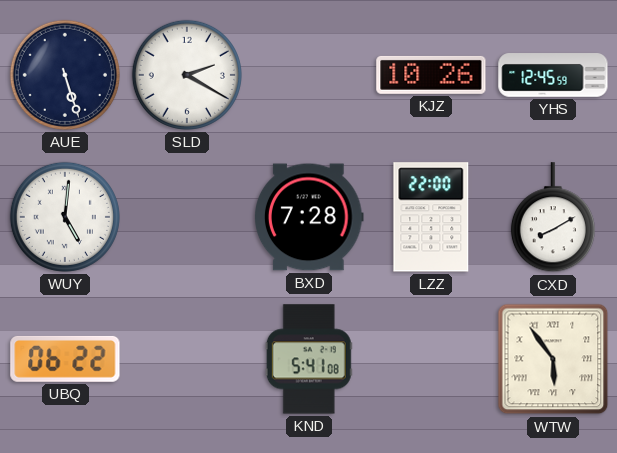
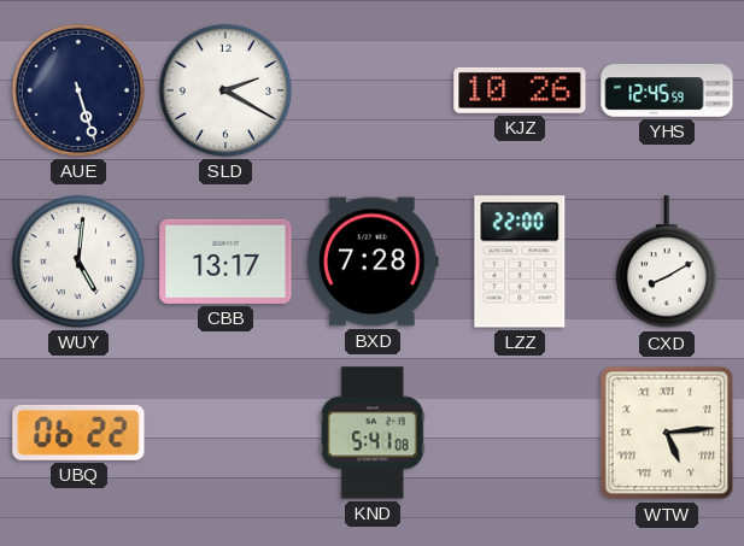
CBB: none -> 13:17 (225, 262)
WTW: 5:54 -> 5:14 (667, 433)
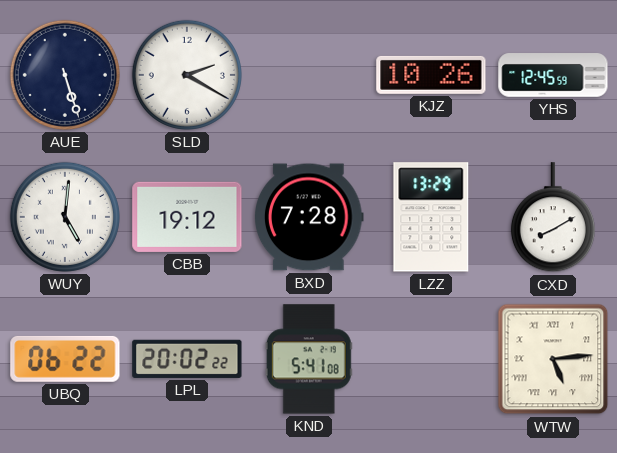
CBB: 13:17 -> 19:12 (187, 217)
LZZ: 22:00 -> 13:29 (431, 217)
LPL: none -> 20:02 (187, 359)
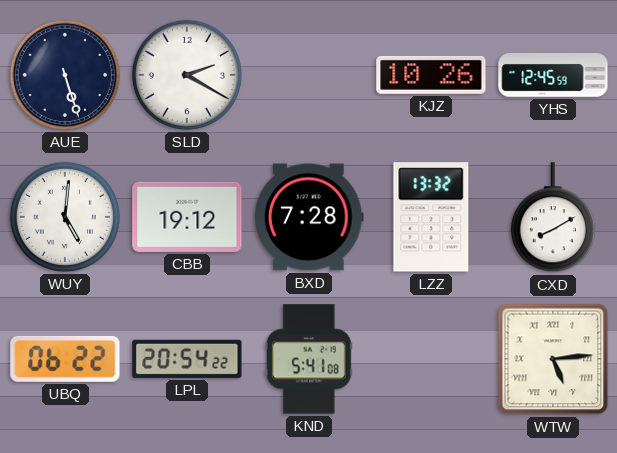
LZZ: 13:29 -> 13:32 (431, 217)
LPL: 20:02 -> 20:54 (187, 359)
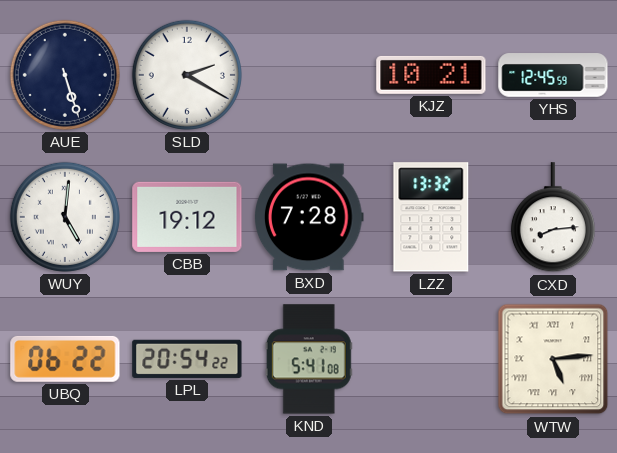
KJZ: 10:26 -> 10:21 (431, 75)
CXD: 8:10 -> 8:14 (553, 218)
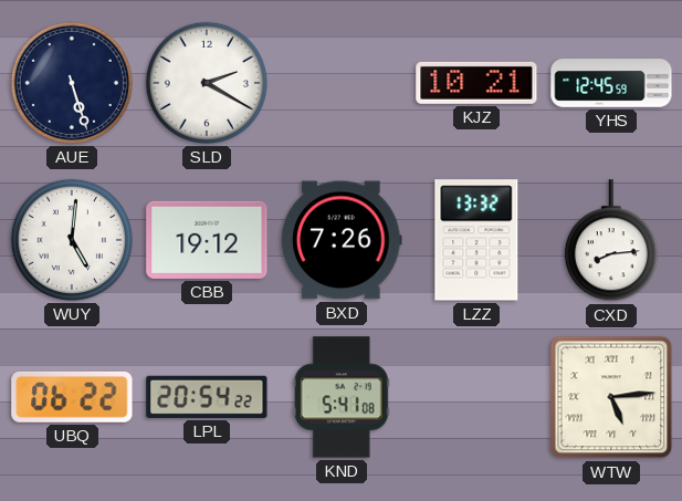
BXD: 7:28 -> 7:26 (343, 240)
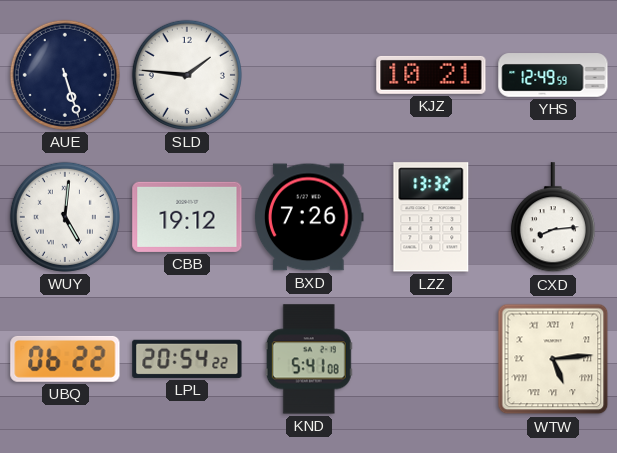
SLD: 2:20 -> 1:46 (187, 75)
YHS: 12:45 -> 12:49 (553, 75)
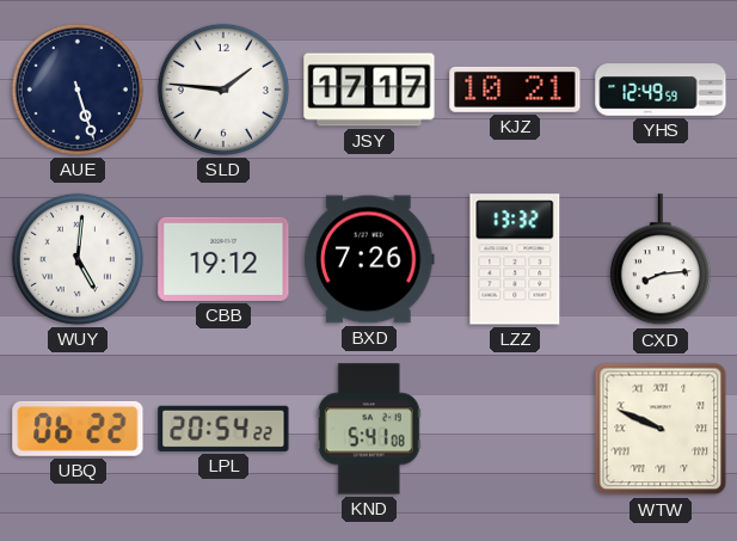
JSY: none -> 17:17 (369, 90)
WTW: 5:14 -> 9:49 (661, 429)
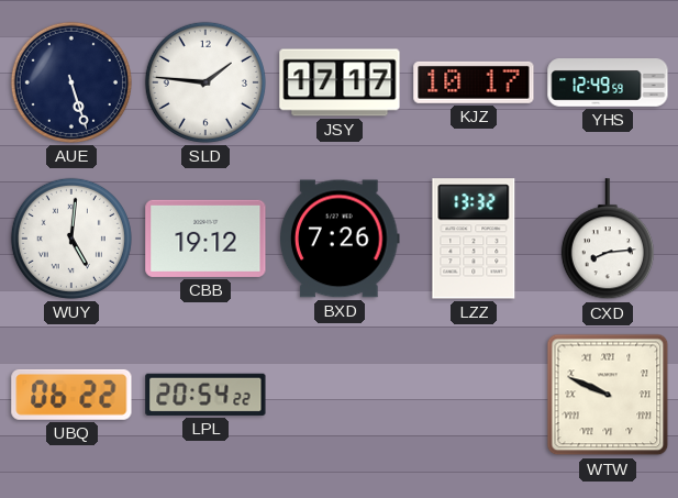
KJZ: 10:21 -> 10:17 (474, 82)
KND: 5:41 -> none (369, 429)
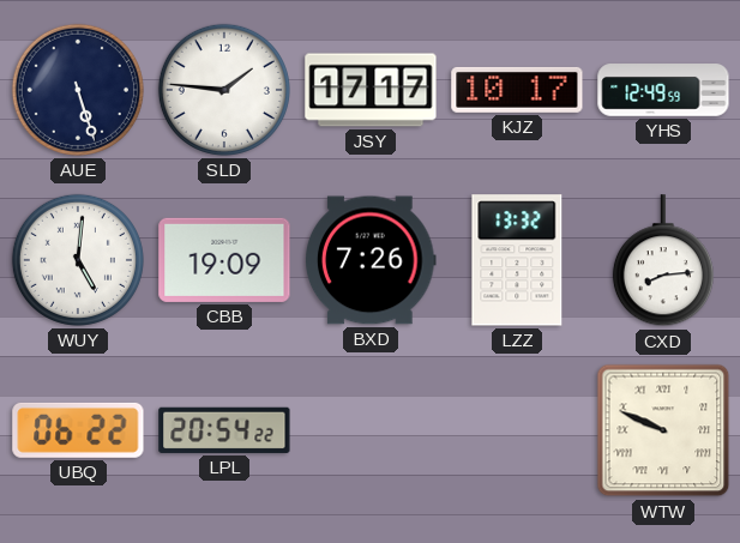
CBB: 19:12 -> 19:09 (224, 260)
